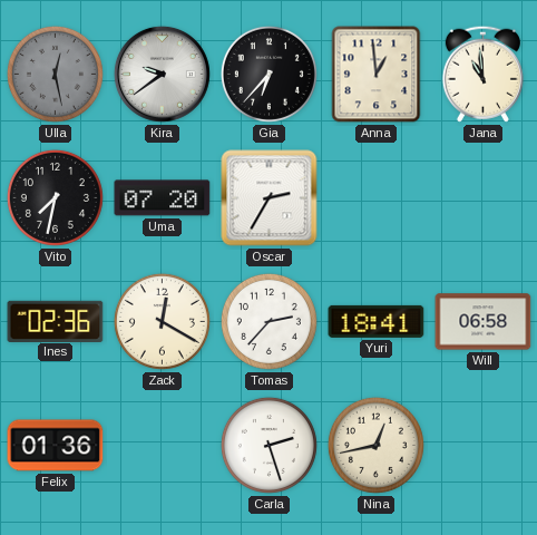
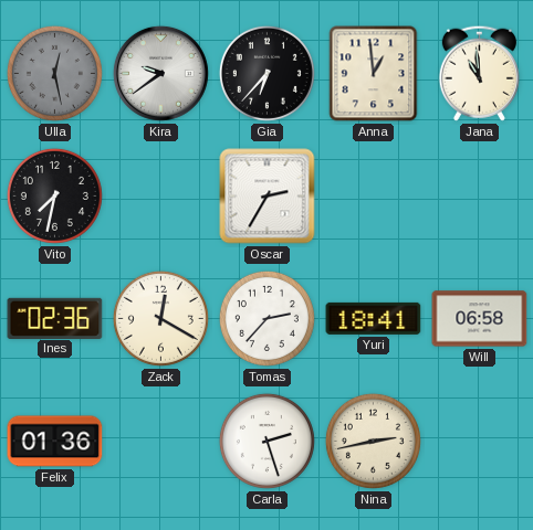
Uma: 07:20 -> none (163, 198)
Nina: 12:43 -> 2:43 (373, 441)
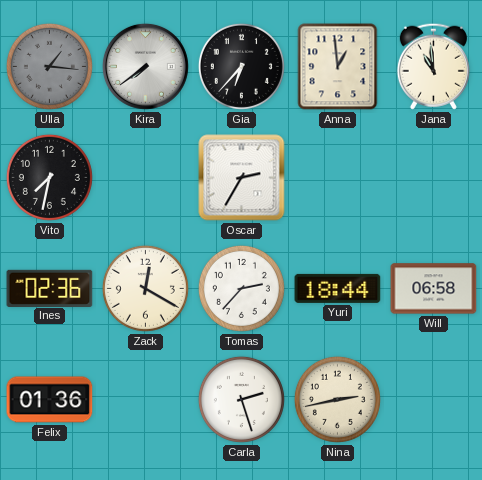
Ulla: 12:28 -> 1:16 (49, 66)
Kira: 9:39 -> 7:39 (145, 66)
Yuri: 18:41 -> 18:44 (338, 288)
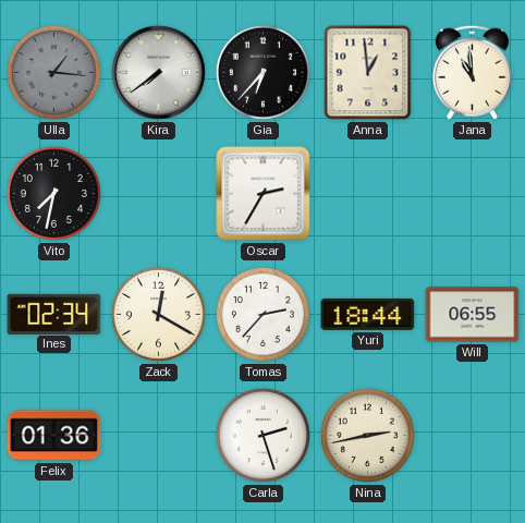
Ines: 02:36 -> 02:34 (54, 314)
Will: 06:58 -> 06:55 (473, 315)
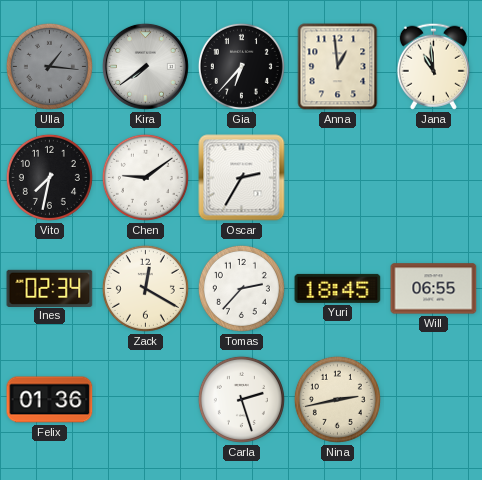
Chen: none -> 9:09 (145, 177)
Yuri: 18:44 -> 18:45 (338, 288)
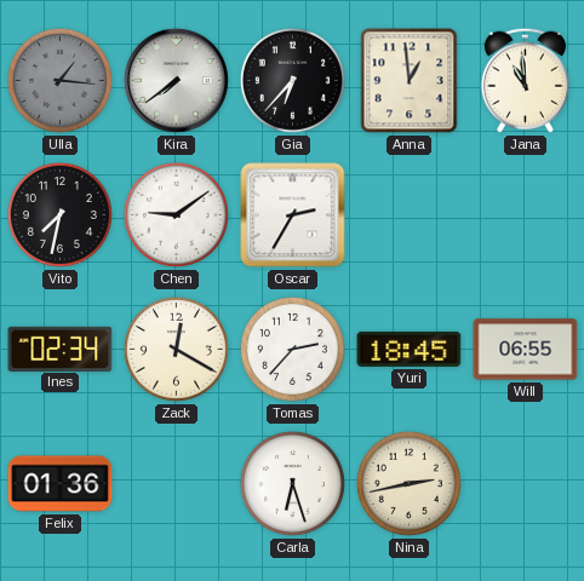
Carla: 2:27 -> 6:27 (292, 483)
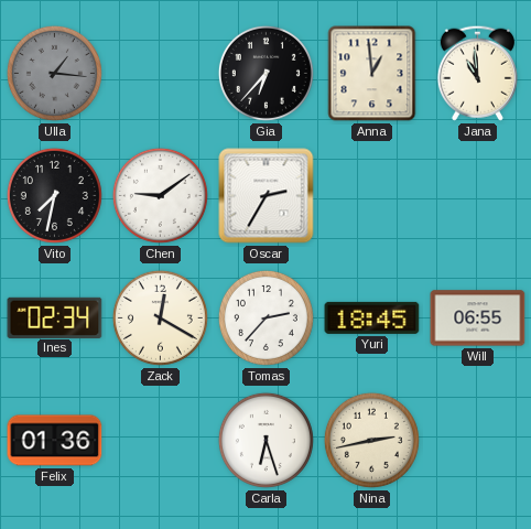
Kira: 7:39 -> none (176, 80)
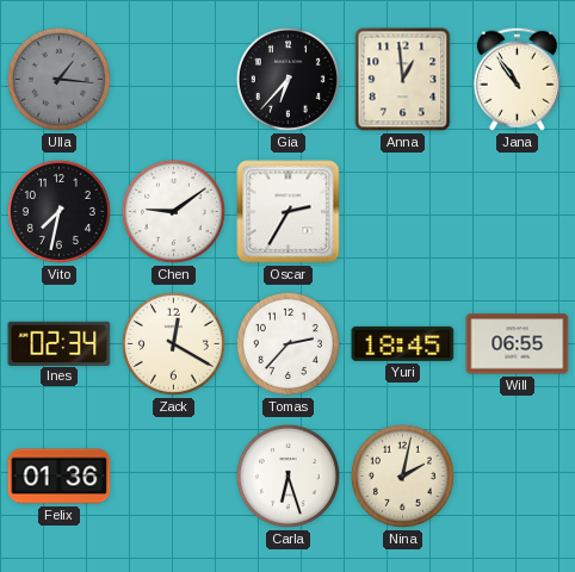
Jana: 10:59 -> 10:54 (517, 79)
Nina: 2:43 -> 2:02 (402, 475)
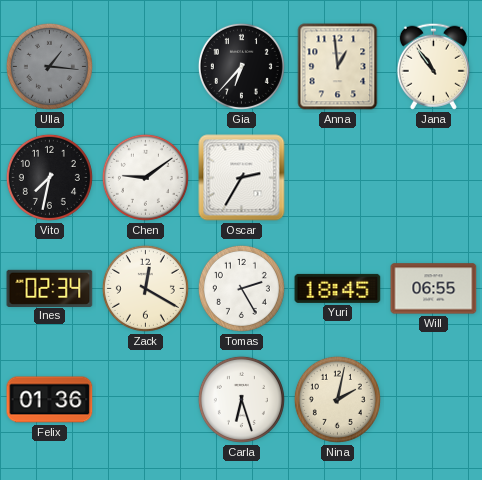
Tomas: 2:37 -> 2:25 (241, 288)
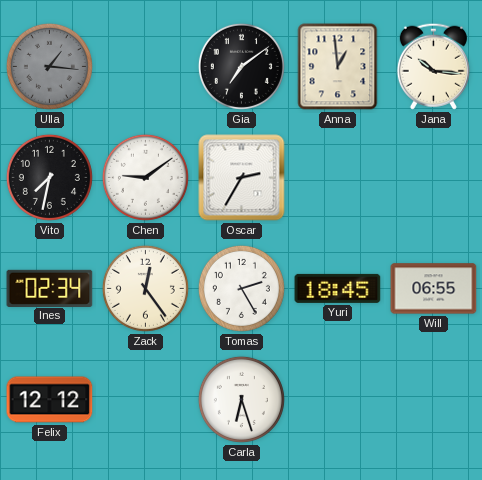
Gia: 6:37 -> 7:09 (241, 66)
Jana: 10:54 -> 10:16 (433, 66)
Zack: 12:20 -> 12:24 (145, 288)
Felix: 01:36 -> 12:12 (50, 400)
Nina: 2:02 -> none (337, 399)
